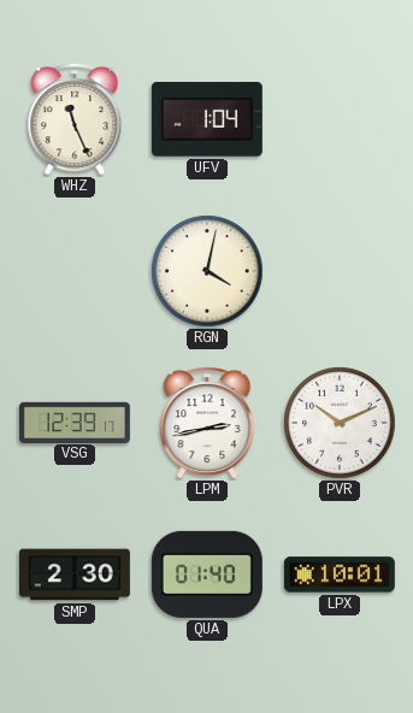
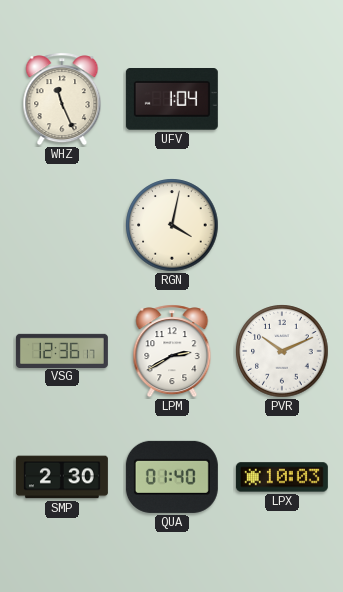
VSG: 12:39 -> 12:36 (62, 350)
LPM: 2:43 -> 2:40 (172, 351)
LPX: 10:01 -> 10:03 (282, 477)
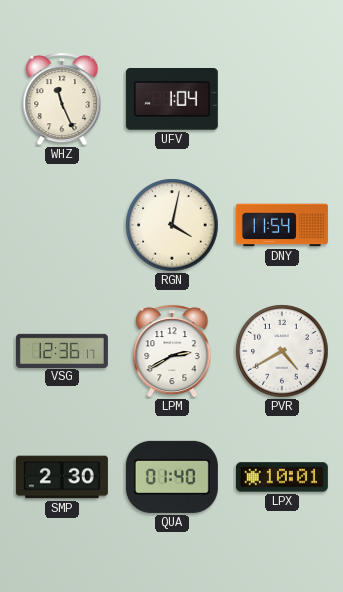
DNY: none -> 11:54 (282, 225)
PVR: 10:11 -> 4:40 (282, 351)
LPX: 10:03 -> 10:01 (282, 477)
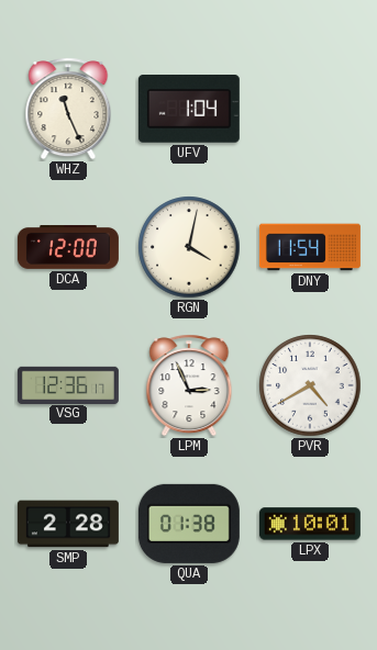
DCA: none -> 12:00 (68, 248)
LPM: 2:40 -> 2:56 (189, 385)
SMP: 2:30 -> 2:28 (68, 524)
QUA: 01:40 -> 01:38 (189, 524)
